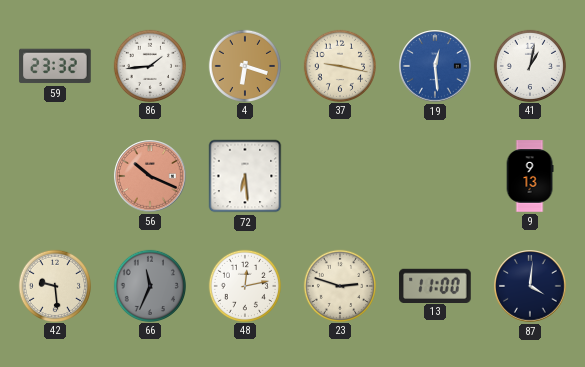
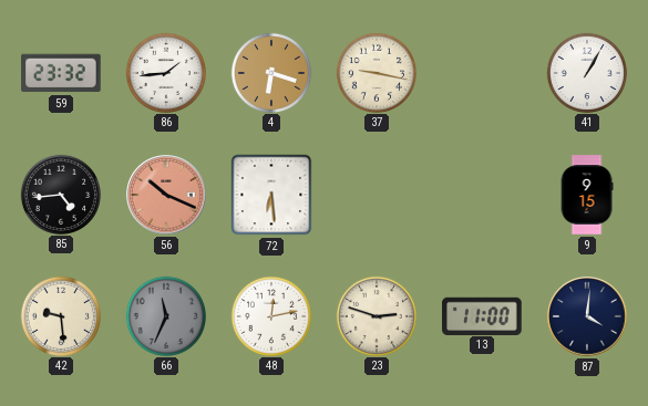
19: 12:29 -> none (435, 66)
41: 1:02 -> 1:05 (586, 72)
85: none -> 4:44 (60, 194)
9: 9:13 -> 9:15 (587, 195)
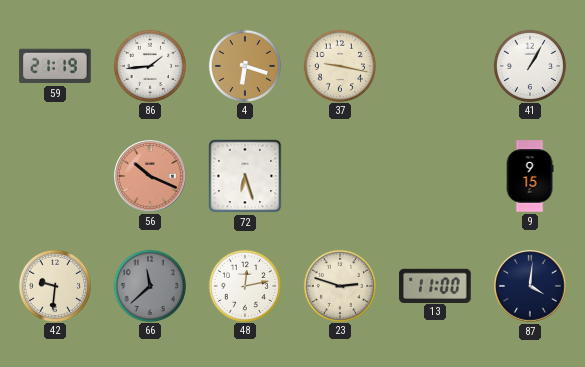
59: 23:32 -> 21:19 (55, 66)
85: 4:44 -> none (60, 194)
72: 6:29 -> 6:27 (245, 176)
42: 9:29 -> 9:31 (54, 285)
66: 11:34 -> 11:38 (149, 285)
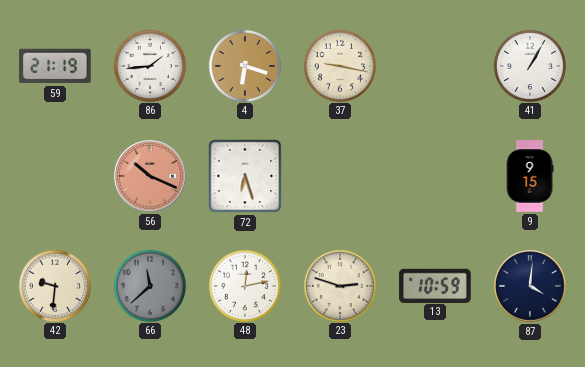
13: 11:00 -> 10:59 (435, 285)
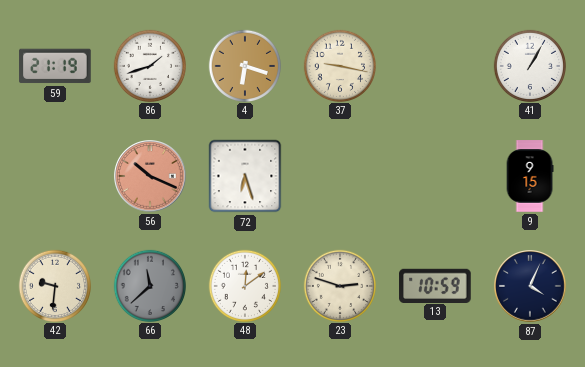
86: 1:44 -> 1:42 (149, 65)
48: 12:13 -> 12:09 (244, 285)
87: 4:01 -> 4:04 (530, 286)
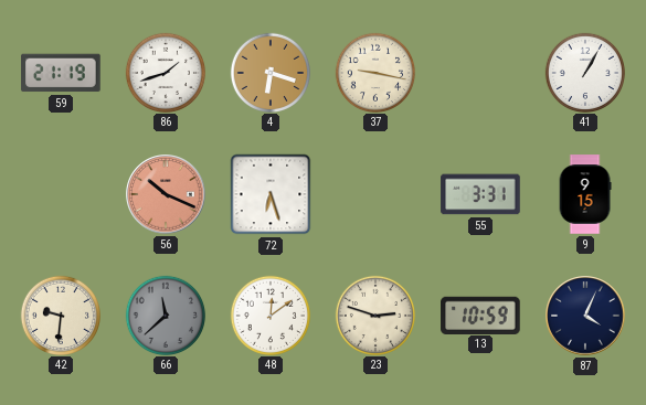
55: none -> 3:31 (480, 194)
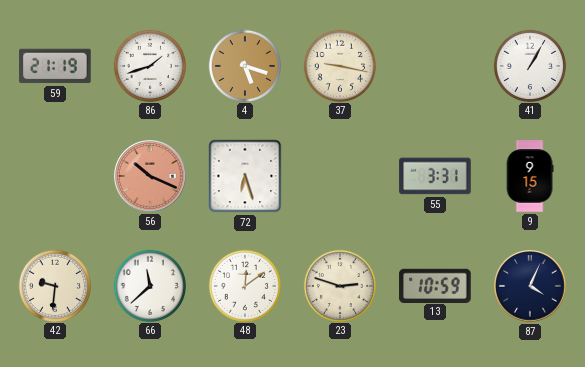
4: 6:18 -> 5:18 (244, 65)
66 dial: grey -> white (149, 285)
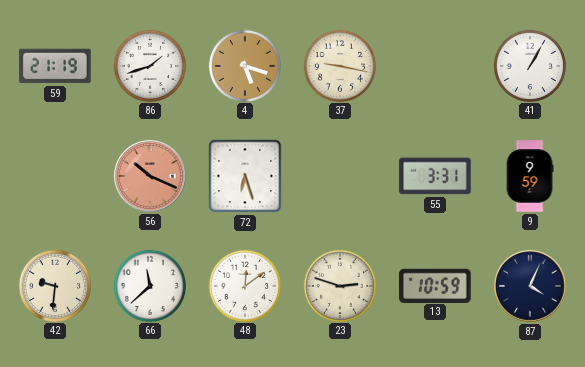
9: 9:15 -> 9:59 (530, 176)
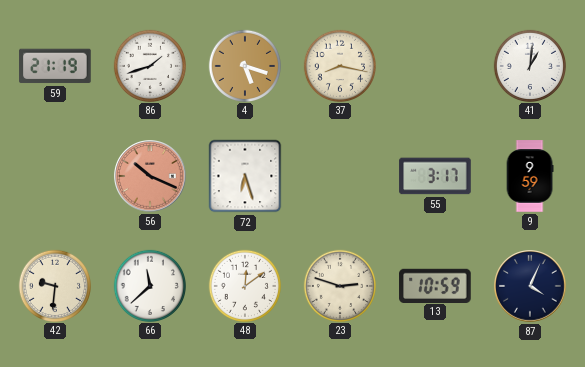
37: 9:17 -> 8:17 (339, 65)
41: 1:05 -> 1:01 (529, 65)
55: 3:31 -> 3:17 (435, 176)
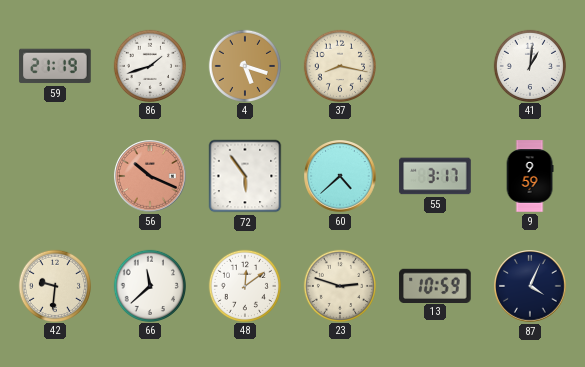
72: 6:27 -> 5:54 (245, 176)
60: none -> 4:38 (340, 176)
